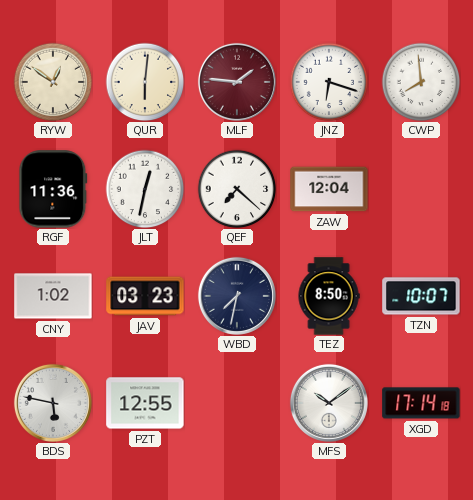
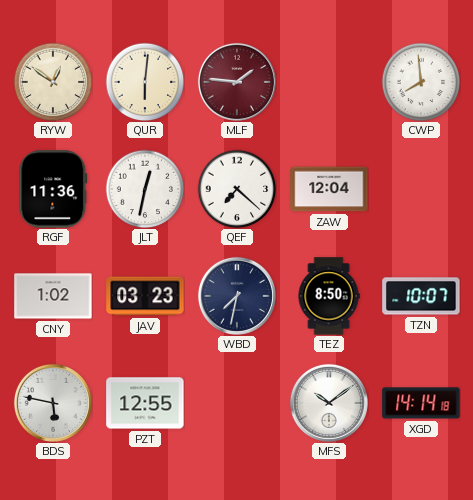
JNZ: 6:18 -> none (329, 82)
XGD: 17:14 -> 14:14 (421, 403)
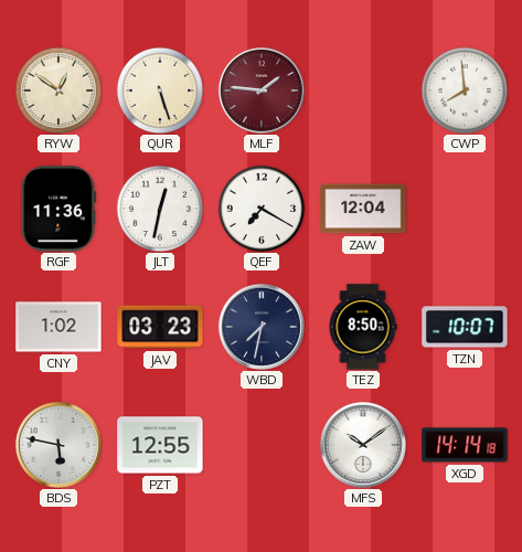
QUR: 6:01 -> 5:27 (160, 91)
QEF: 7:22 -> 7:20 (262, 209)
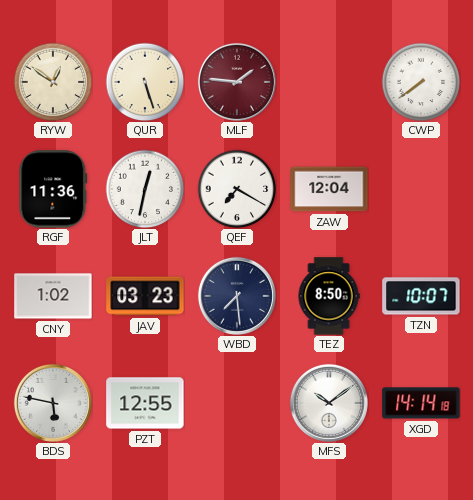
CWP: 7:59 -> 7:39 (421, 82)
WBD: 7:32 -> 7:29 (237, 296)
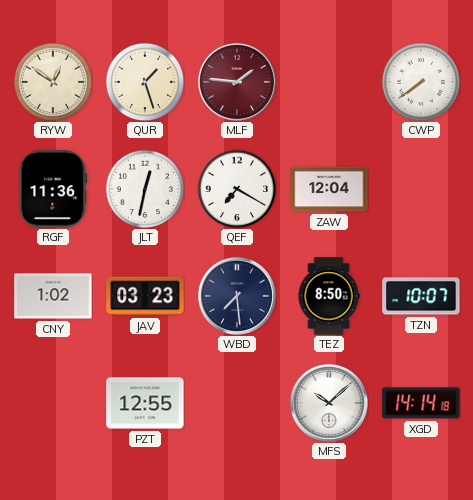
QUR: 5:27 -> 1:27 (145, 82)
BDS: 5:47 -> none (53, 403)
MFS: 10:09 -> 10:08 (329, 403)
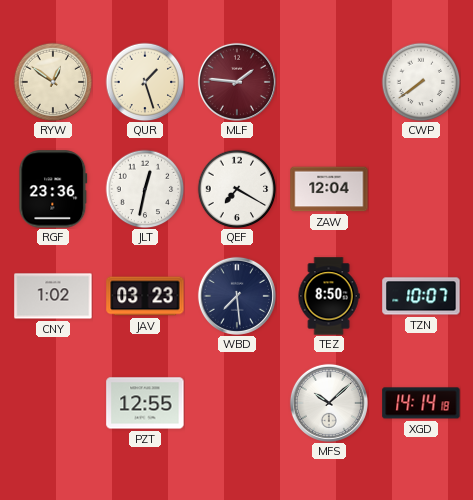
RGF: 11:36 -> 23:36 (53, 189)
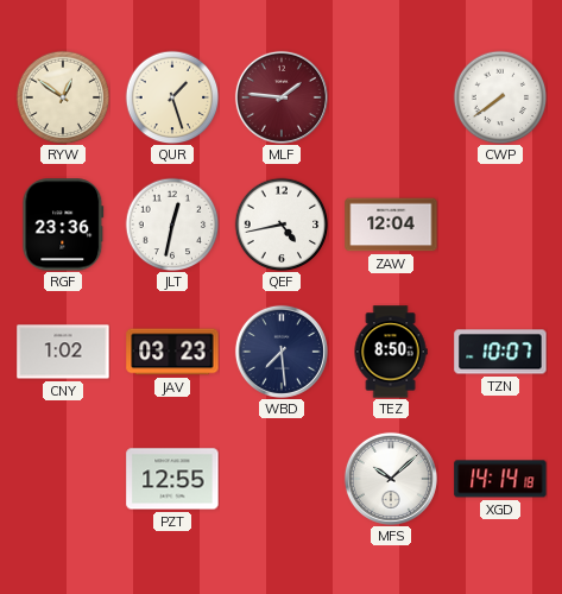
QEF: 7:20 -> 4:43 (282, 225)
